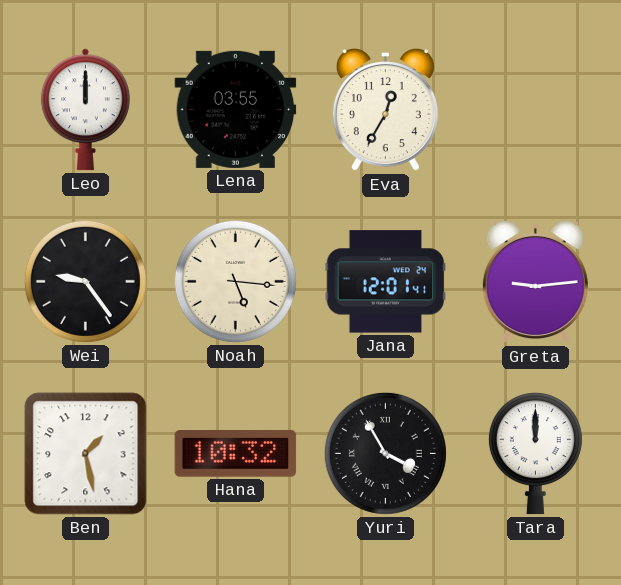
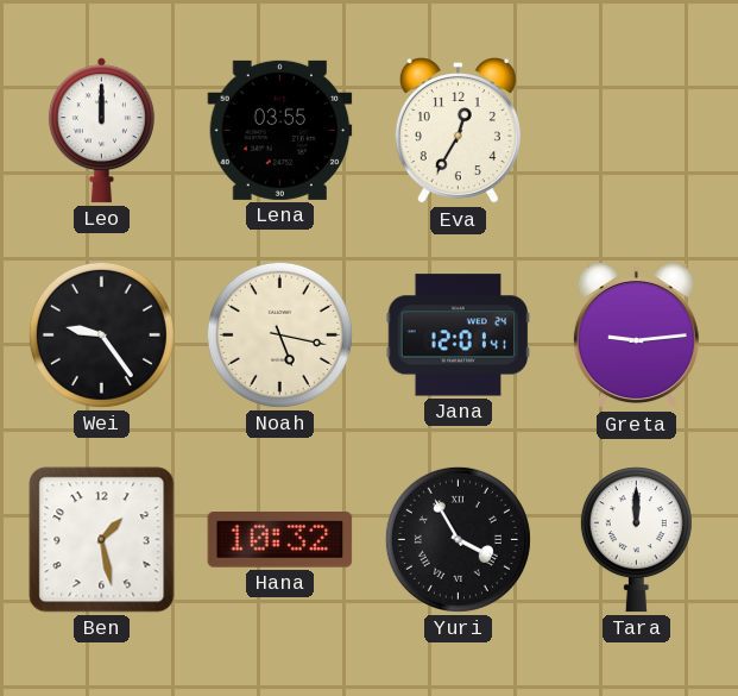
Noah: 5:16 -> 5:17 (279, 334)
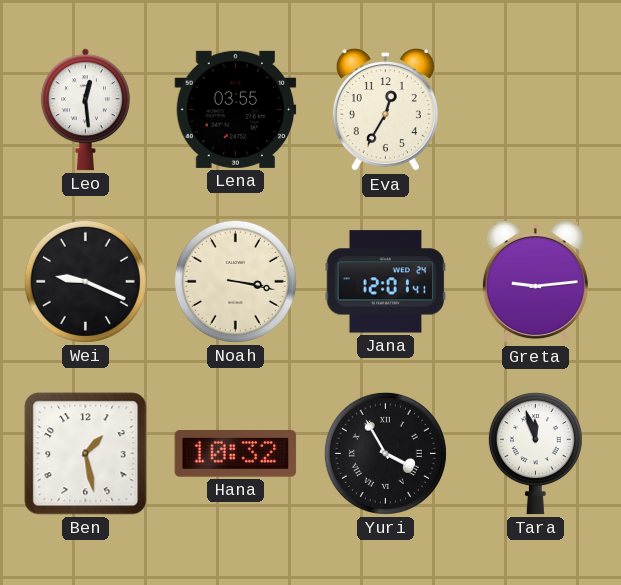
Leo: 12:00 -> 12:29 (85, 110)
Wei: 9:24 -> 9:19 (85, 281)
Noah: 5:17 -> 3:17 (235, 281)
Tara: 12:00 -> 11:57 (535, 454)
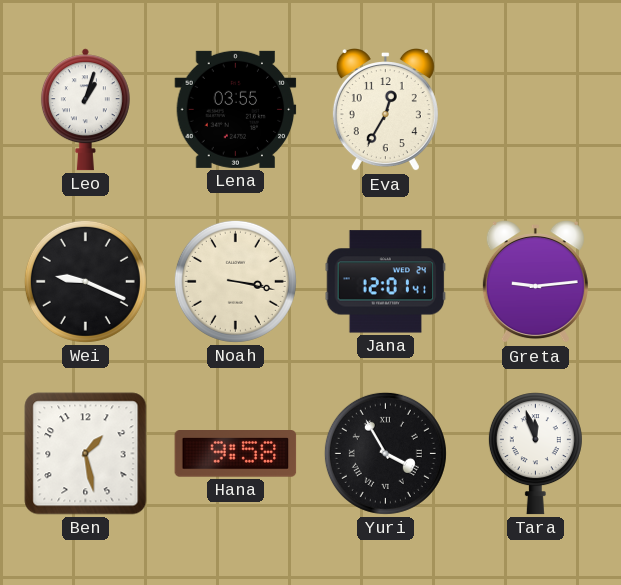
Leo: 12:29 -> 1:03 (85, 110)
Hana: 10:32 -> 9:58 (236, 454)
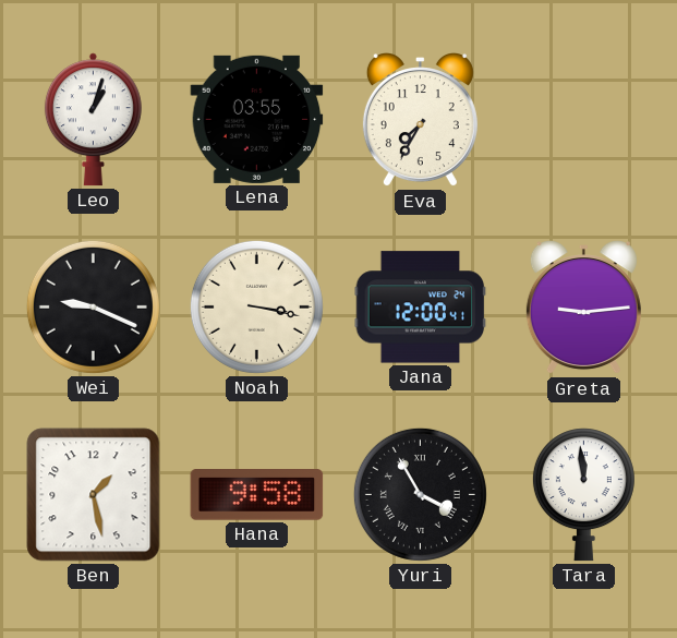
Eva: 12:35 -> 7:35 (420, 121)
Jana: 12:01 -> 12:00 (421, 308)
Tara: 11:57 -> 11:59 (583, 495)
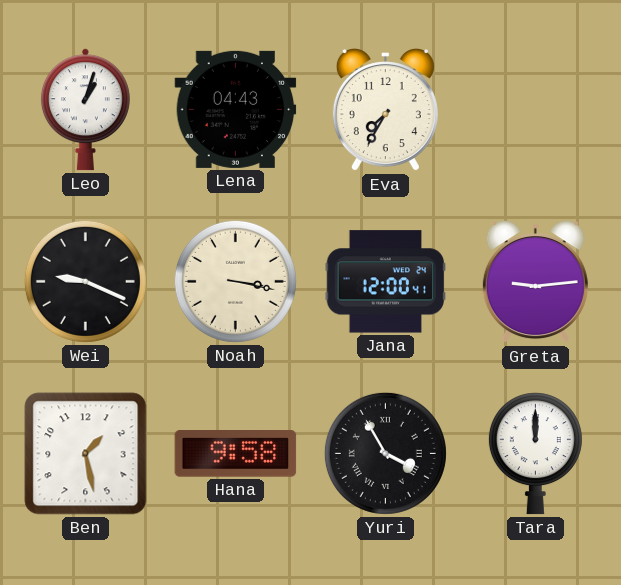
Lena: 03:55 -> 04:43 (236, 109)
Tara: 11:59 -> 12:00 (535, 454)
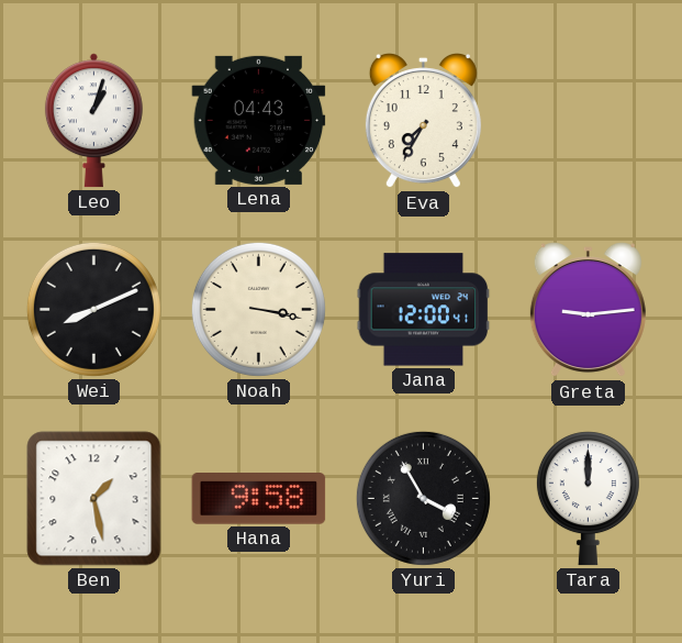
Wei: 9:19 -> 8:11 (93, 309)
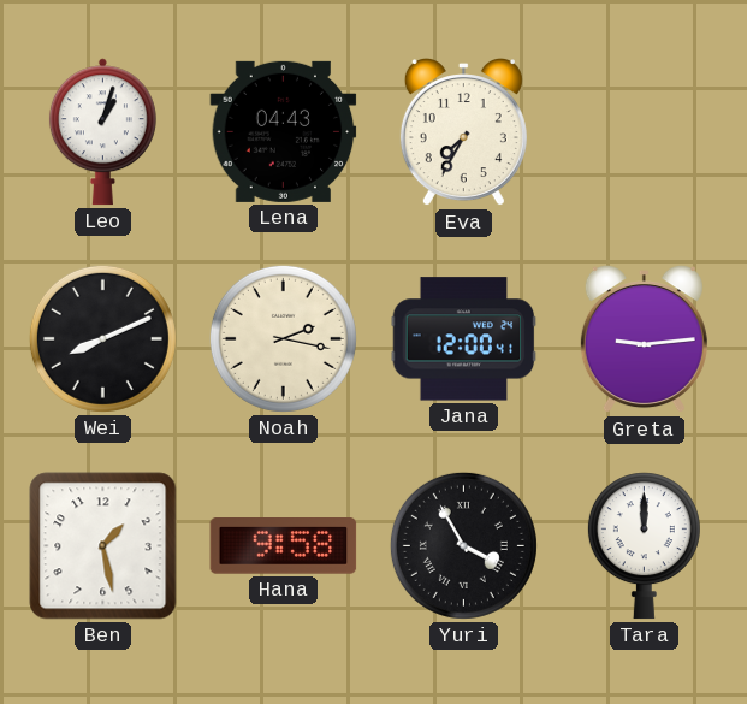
Noah: 3:17 -> 2:17 (283, 338)
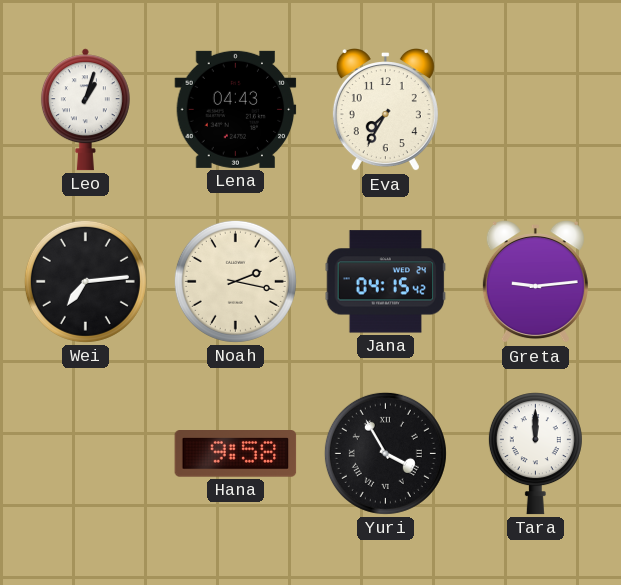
Wei: 8:11 -> 7:14 (85, 281)
Jana: 12:00 -> 04:15 (386, 282)
Ben: 1:28 -> none (103, 546)
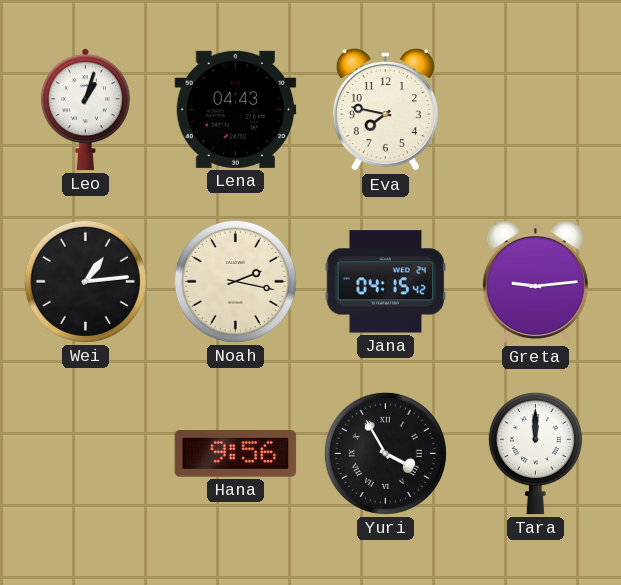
Eva: 7:35 -> 7:47 (385, 111)
Wei: 7:14 -> 1:14 (85, 281)
Hana: 9:58 -> 9:56 (236, 454)
